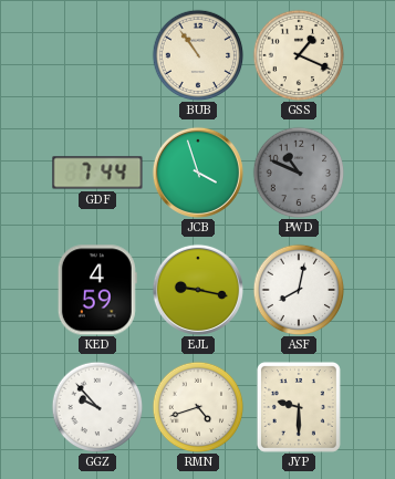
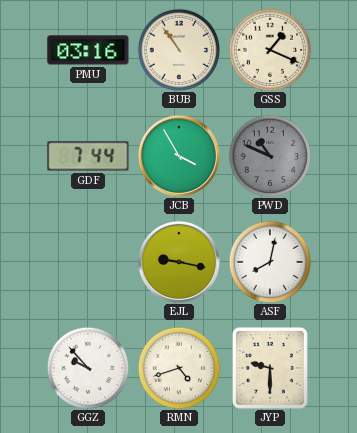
PMU: none -> 03:16 (88, 50)
JCB: 3:57 -> 3:55 (179, 156)
KED: 4:59 -> none (97, 290)
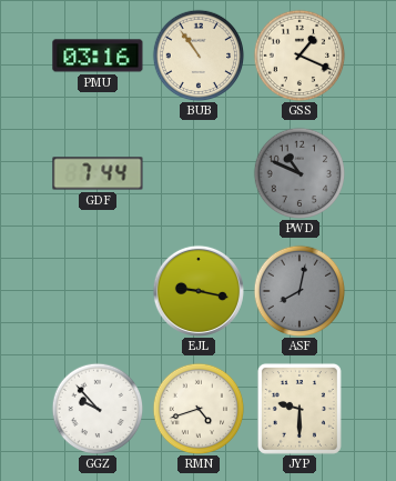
JCB: 3:55 -> none (179, 156)
ASF dial: white -> grey (299, 291)
